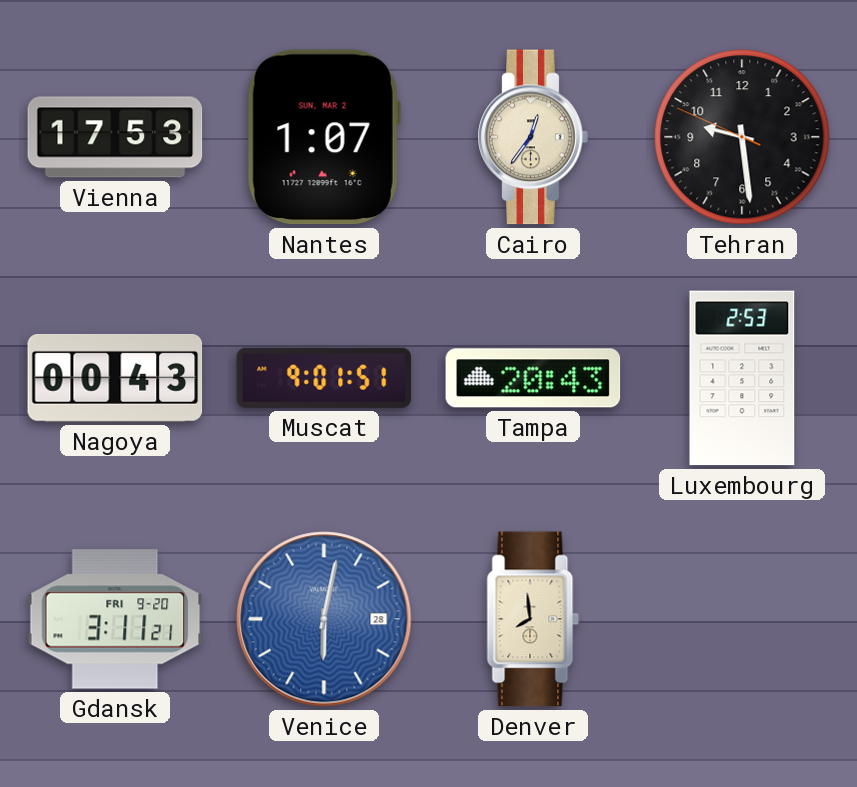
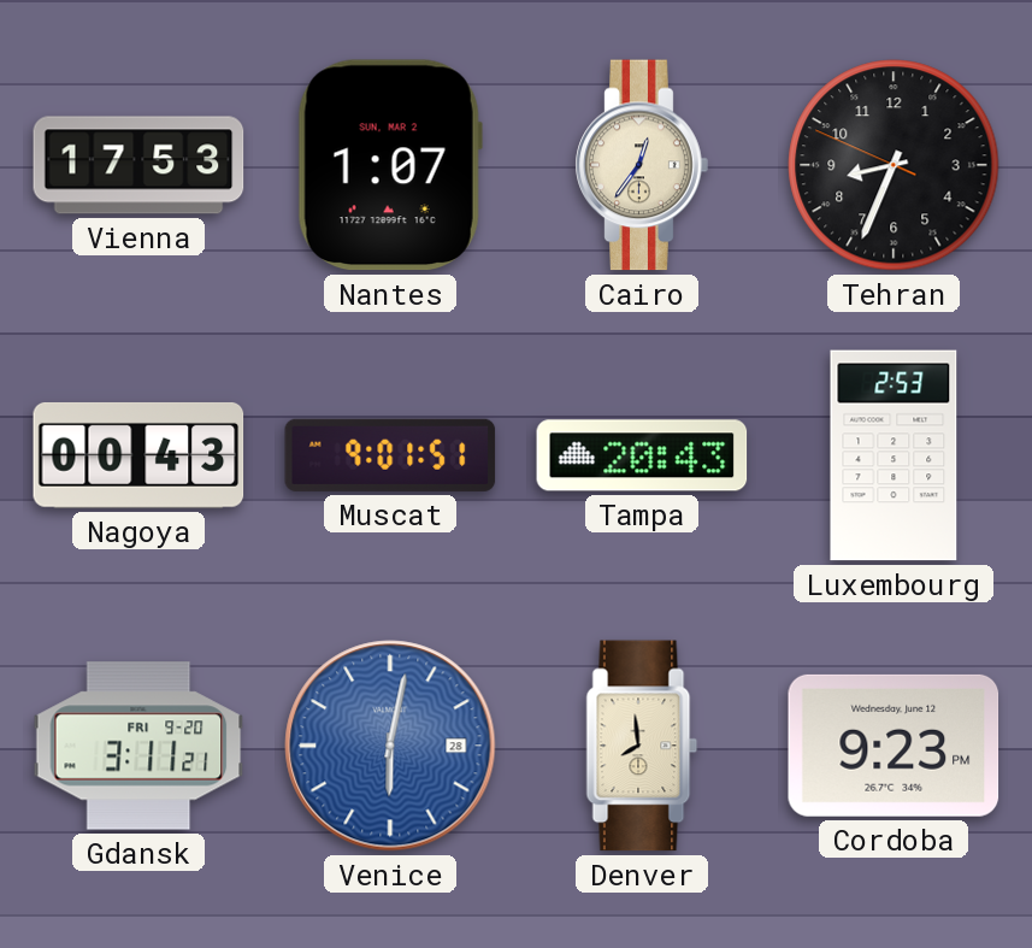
Tehran: 9:28 -> 8:33 (894, 165)
Cordoba: none -> 9:23 (894, 746)
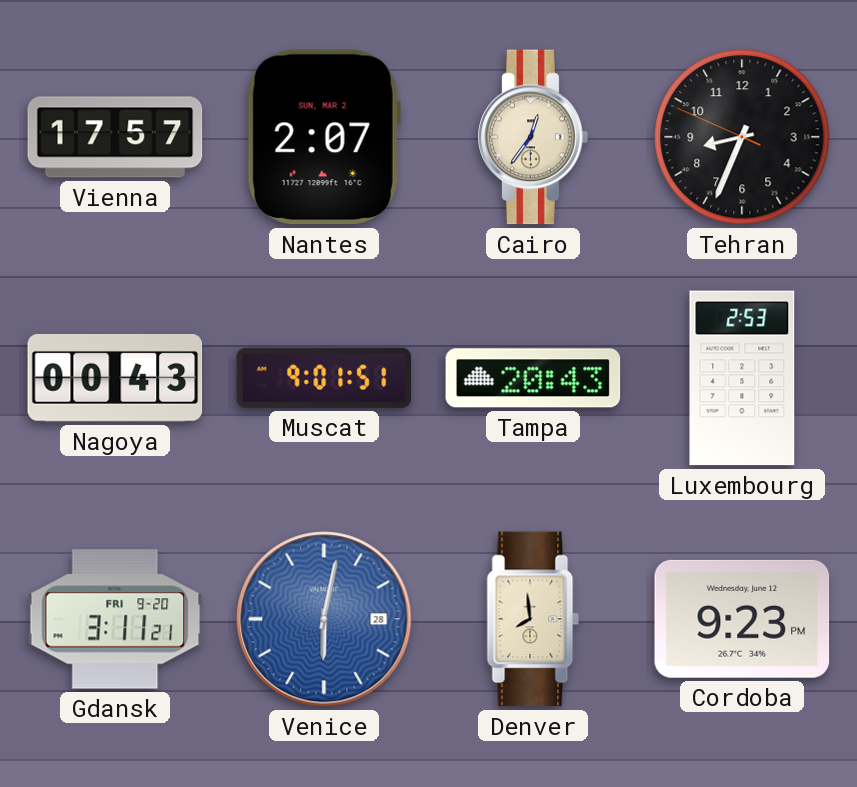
Vienna: 17:53 -> 17:57 (115, 137)
Nantes: 1:07 -> 2:07 (324, 137)
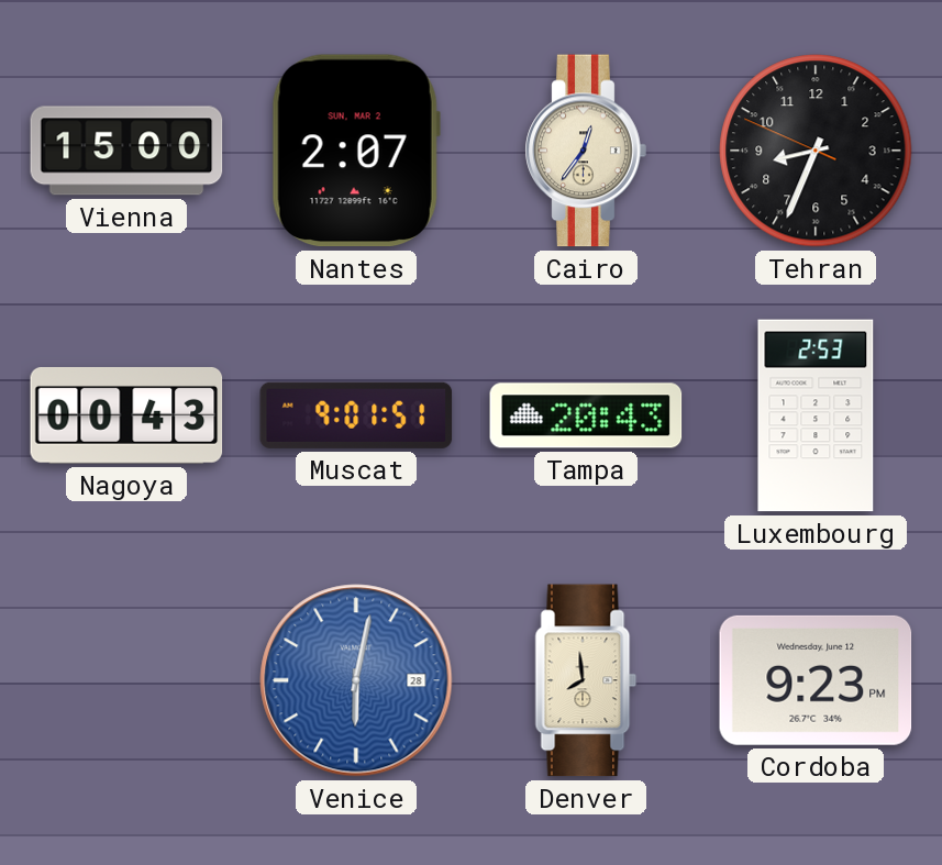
Vienna: 17:57 -> 15:00 (126, 151)
Gdansk: 3:11 -> none (115, 619)
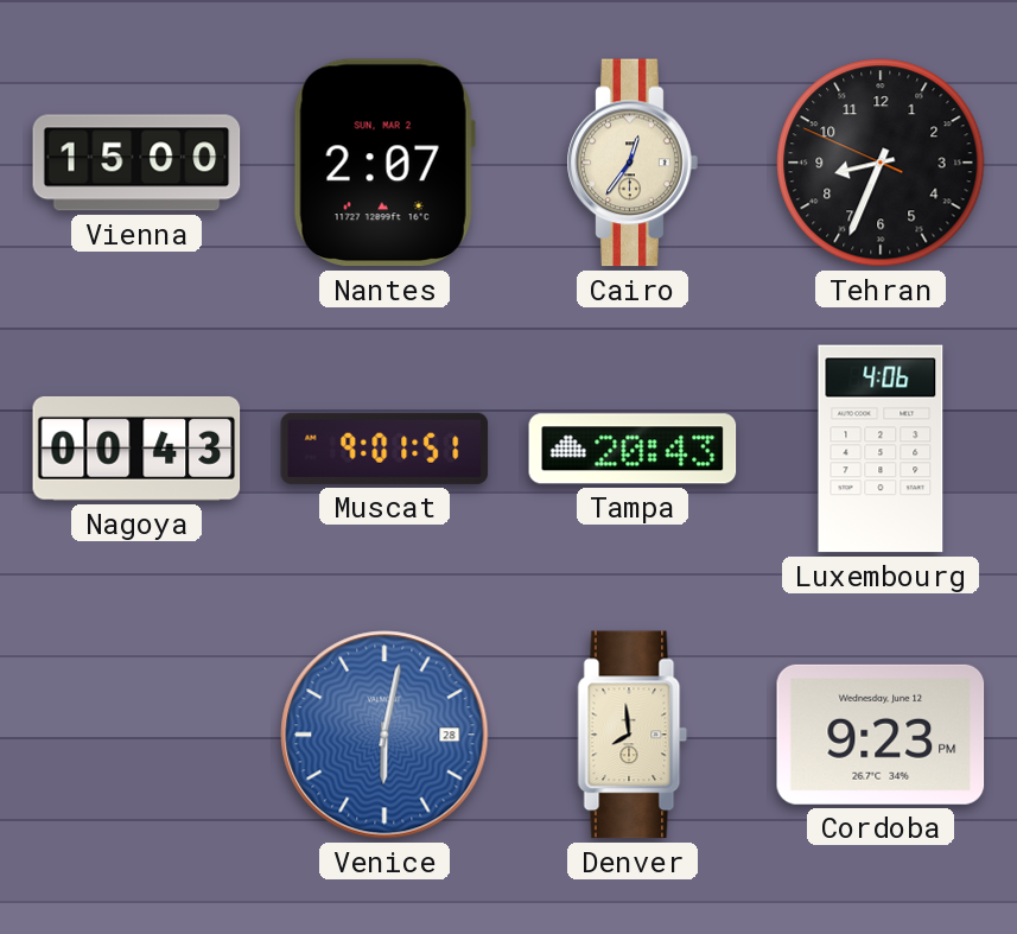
Luxembourg: 2:53 -> 4:06 (881, 449)
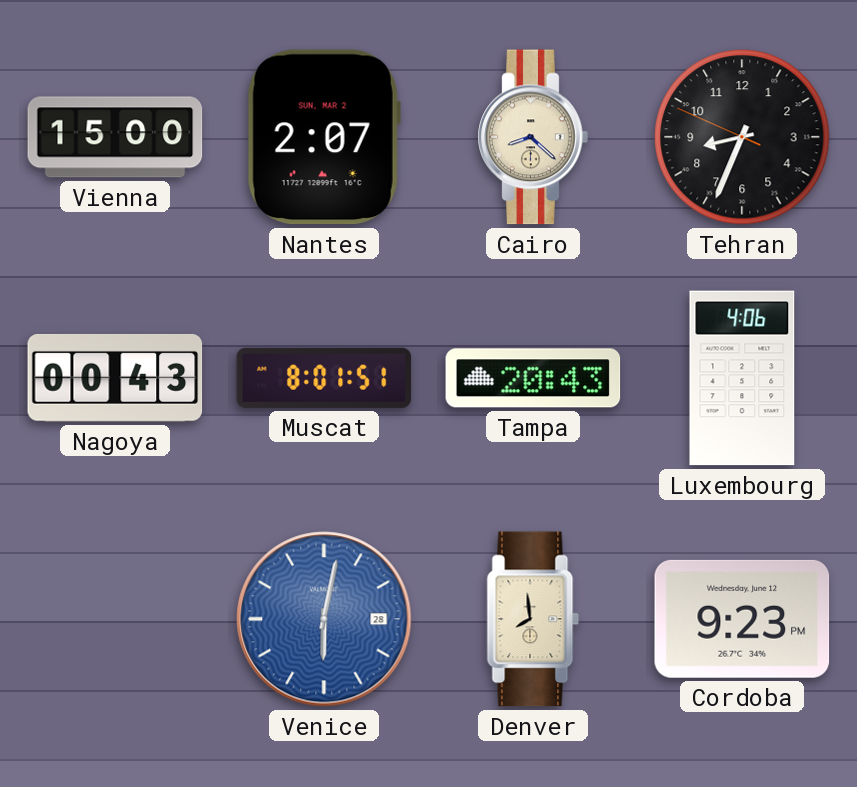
Cairo: 12:36 -> 8:22 (533, 137)
Muscat: 9:01 -> 8:01 (324, 378)
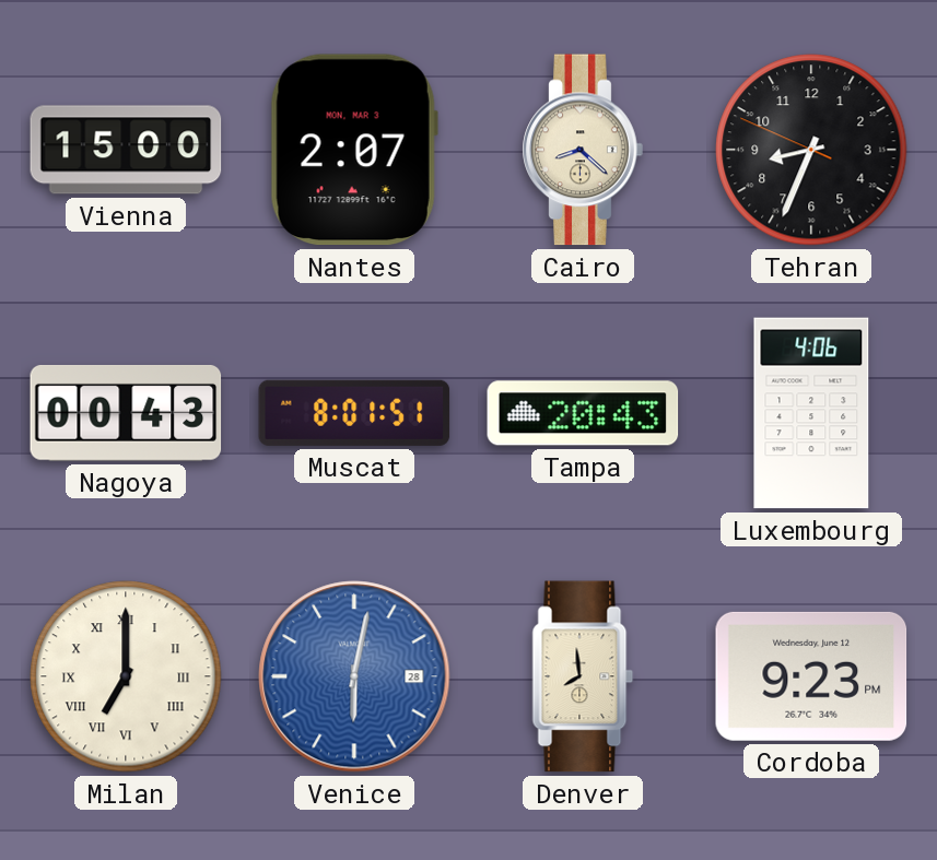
Nantes date: SUN, MAR 2 -> MON, MAR 3 (354, 150)
Milan: none -> 7:00 (126, 676)
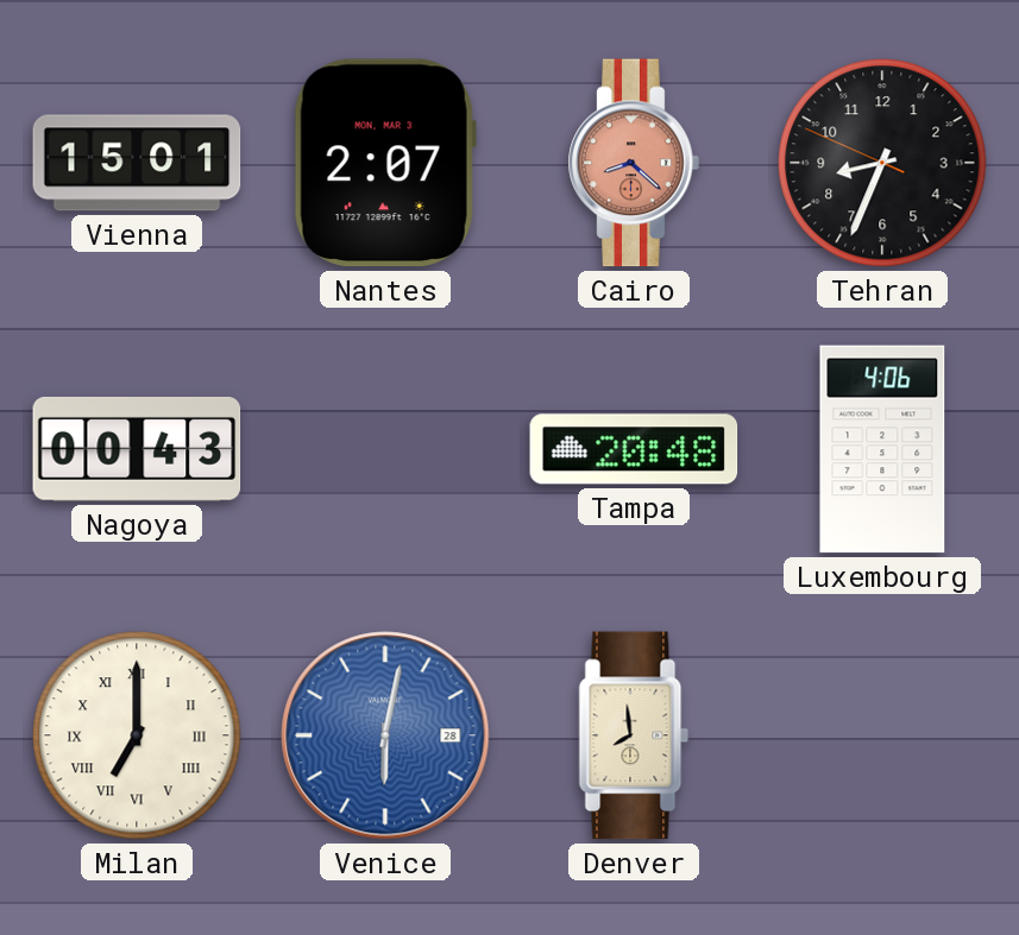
Vienna: 15:00 -> 15:01 (137, 163)
Cairo dial: cream -> salmon (634, 163)
Muscat: 8:01 -> none (354, 413)
Tampa: 20:43 -> 20:48 (634, 449)
Cordoba: 9:23 -> none (811, 676)
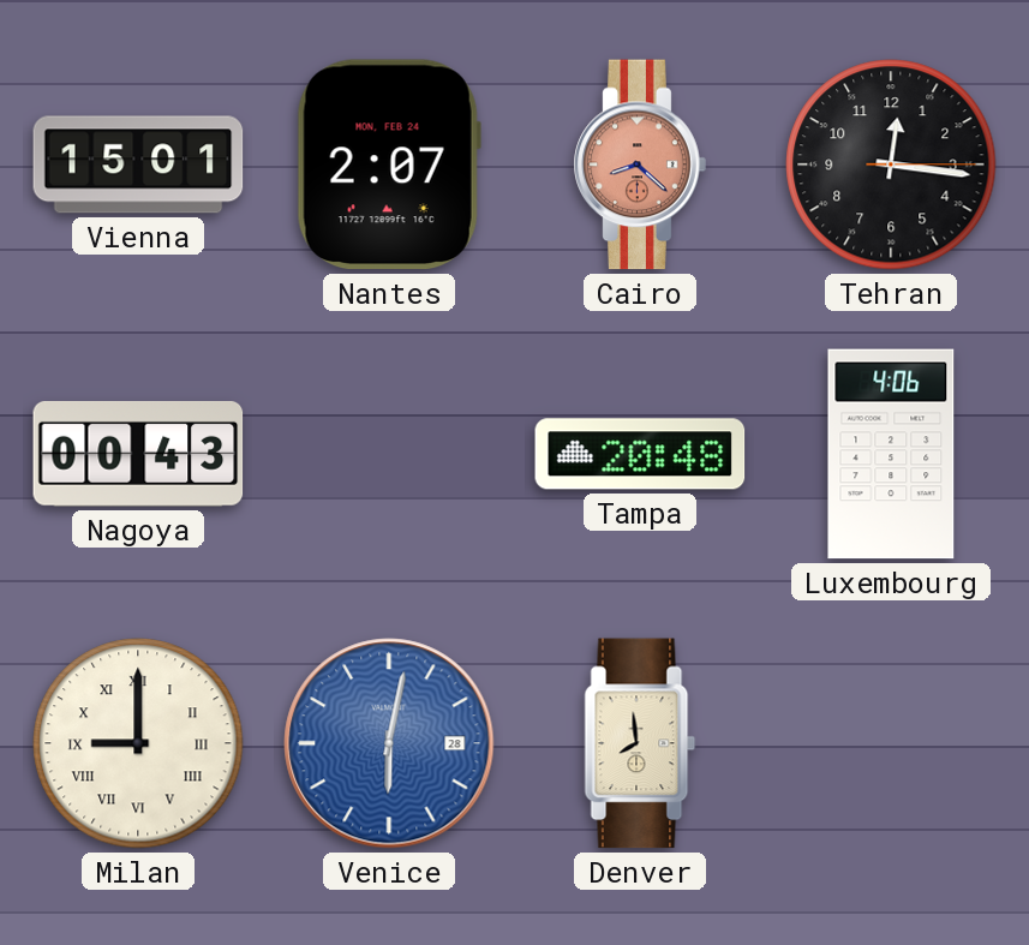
Nantes date: MON, MAR 3 -> MON, FEB 24 (389, 165)
Tehran: 8:33 -> 12:16 (891, 165)
Milan: 7:00 -> 9:00 (138, 743)
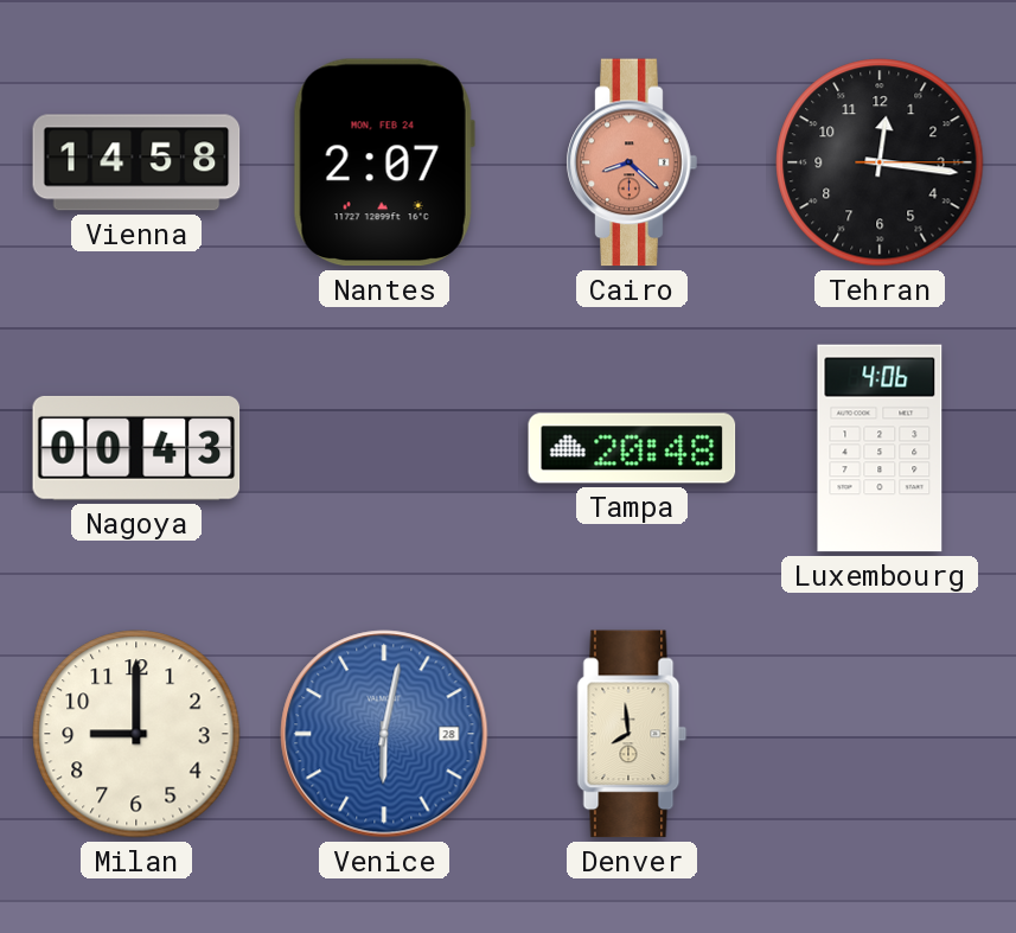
Vienna: 15:01 -> 14:58 (136, 162)
Milan numerals: Roman -> Arabic (136, 734)
